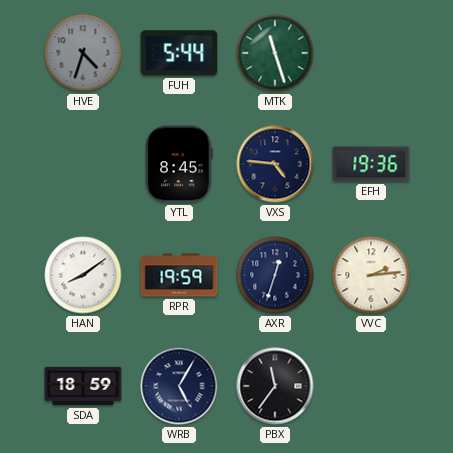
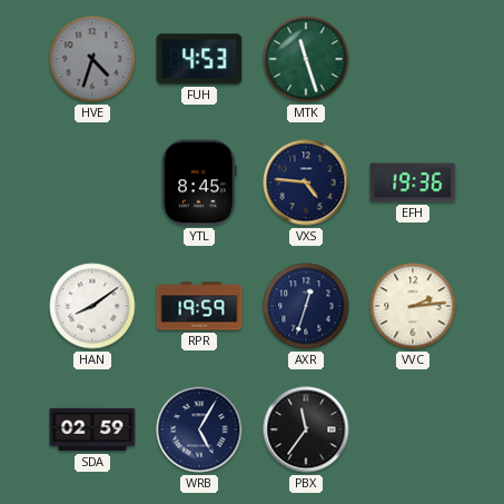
FUH: 5:44 -> 4:53 (199, 59)
SDA: 18:59 -> 02:59 (92, 429)
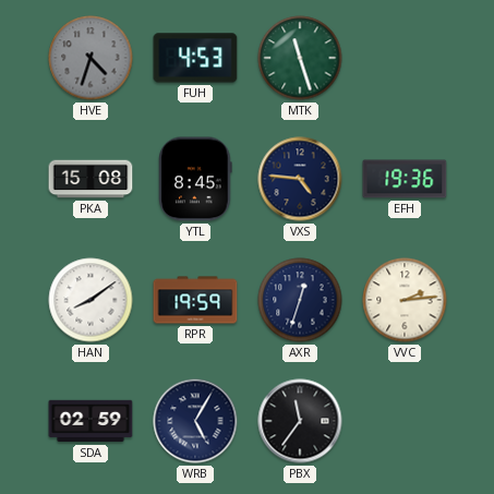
PKA: none -> 15:08 (91, 179)
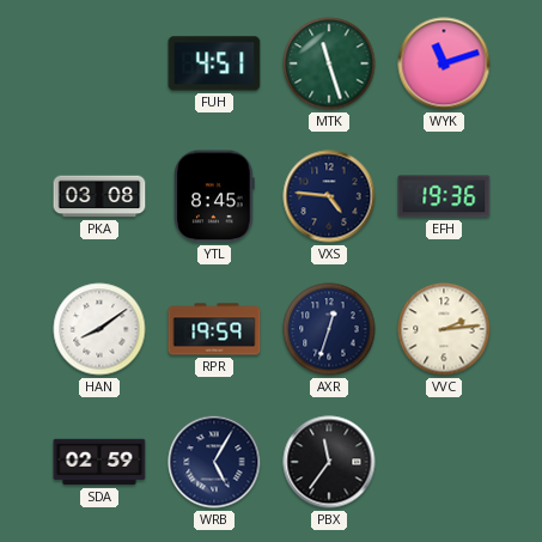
HVE: 4:33 -> none (91, 58)
FUH: 4:53 -> 4:51 (214, 63)
WYK: none -> 11:12 (444, 63)
PKA: 15:08 -> 03:08 (99, 196)
